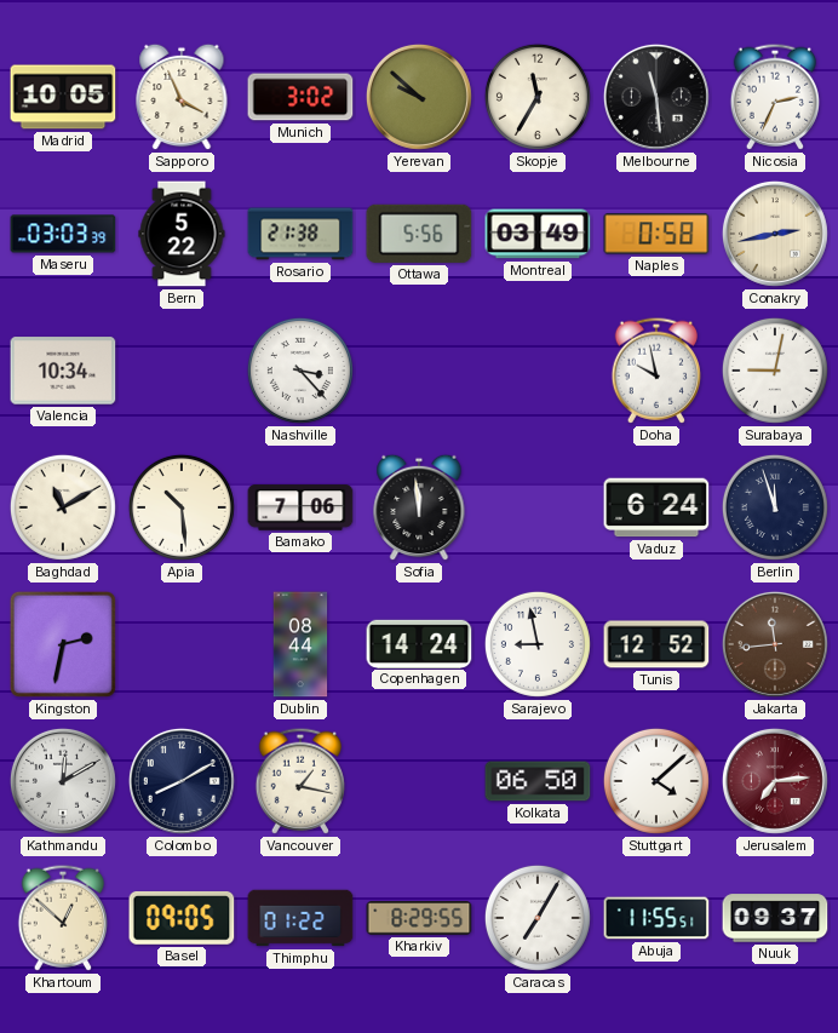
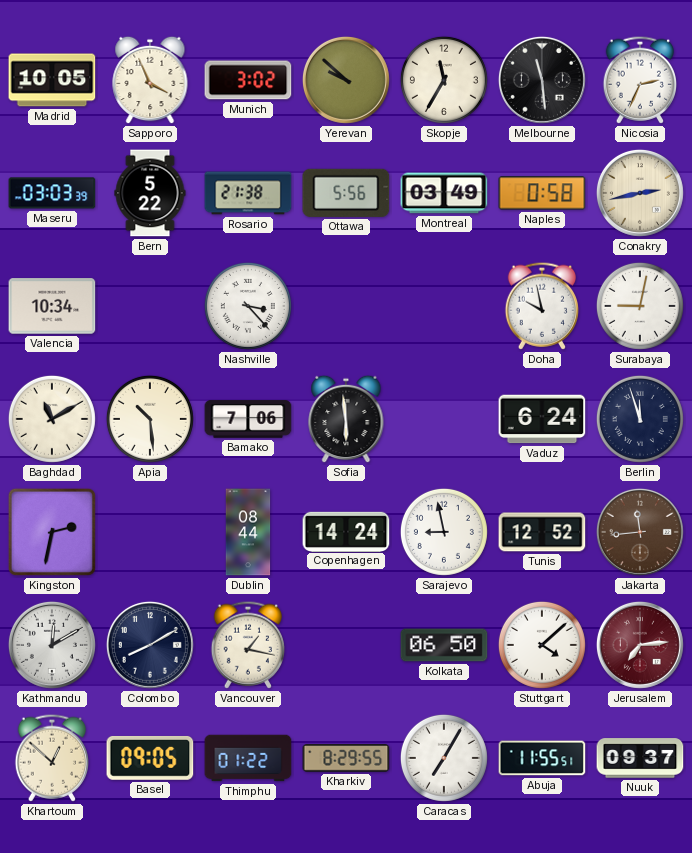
Sofia: 11:59 -> 5:59 (346, 419)
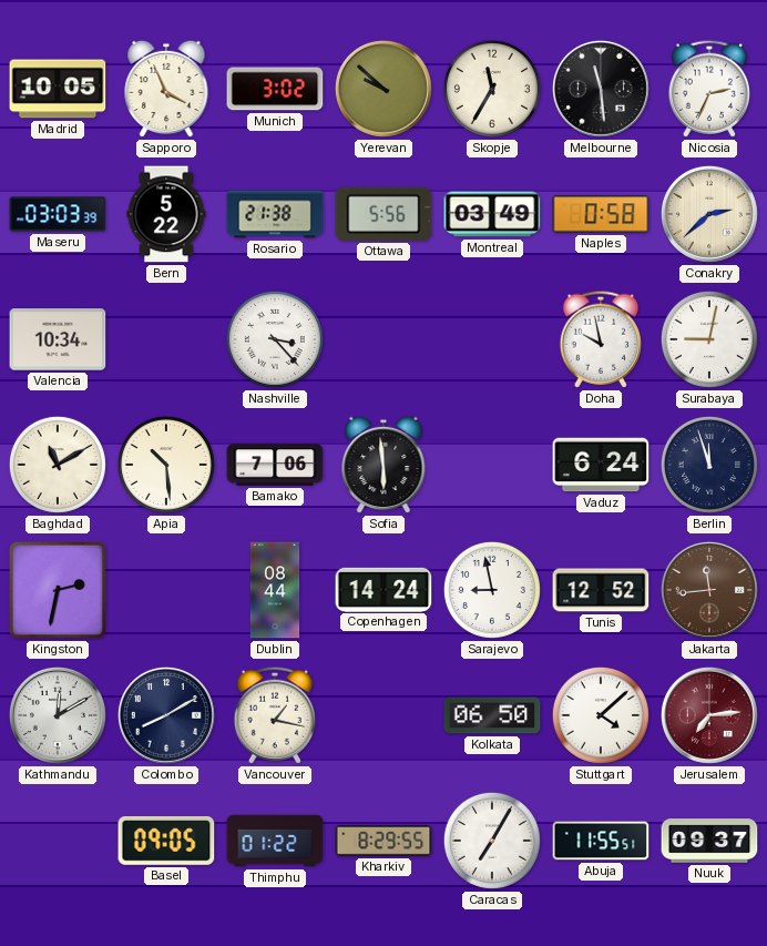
Conakry: 2:43 -> 2:38 (709, 214)
Khartoum: 12:52 -> none (51, 758)
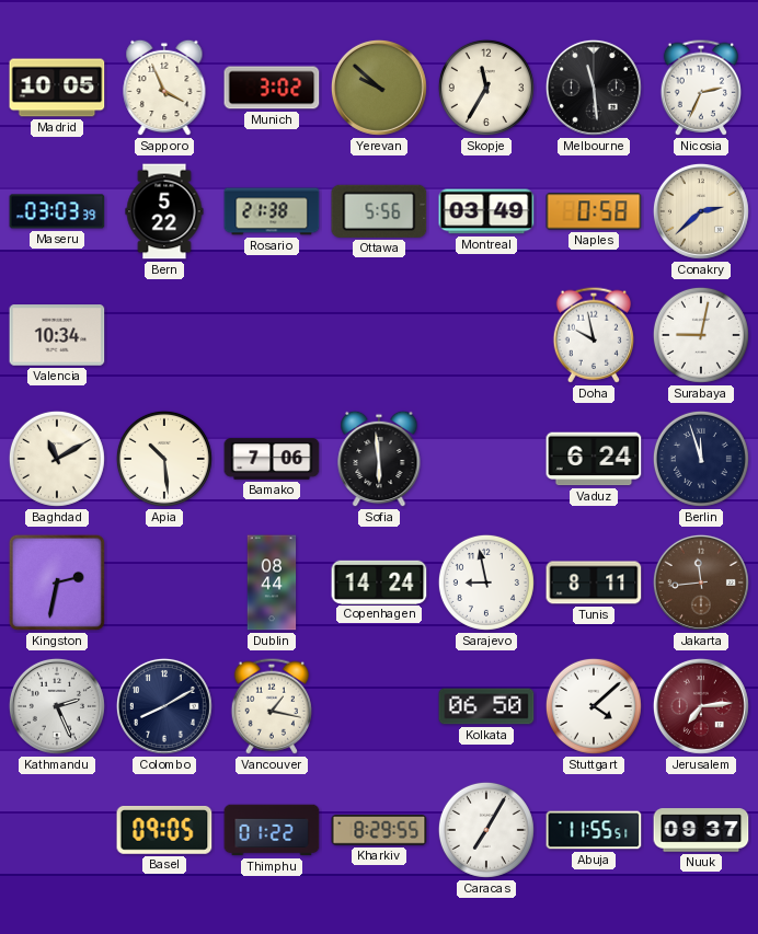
Nashville: 3:23 -> none (275, 339)
Tunis: 12:52 -> 8:11 (594, 583)
Kathmandu: 12:10 -> 2:26 (57, 706)
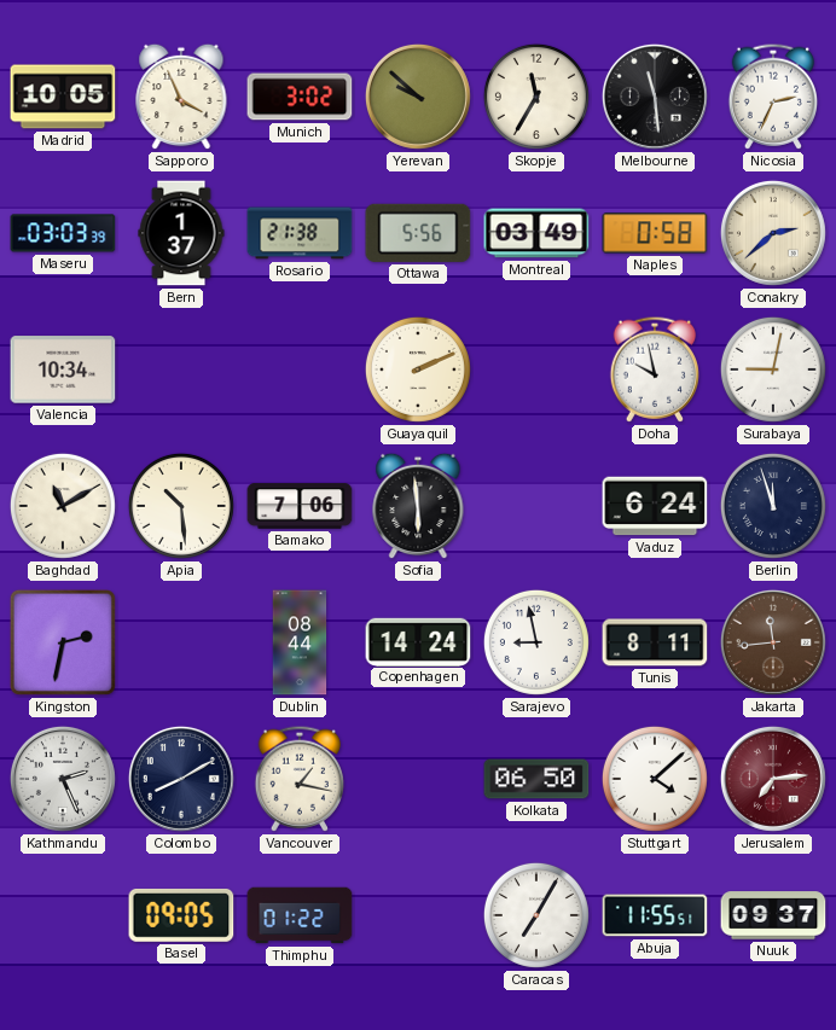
Bern: 5:22 -> 1:37 (181, 233)
Guayaquil: none -> 2:11 (418, 369)
Kharkiv: 8:29 -> none (379, 830)
